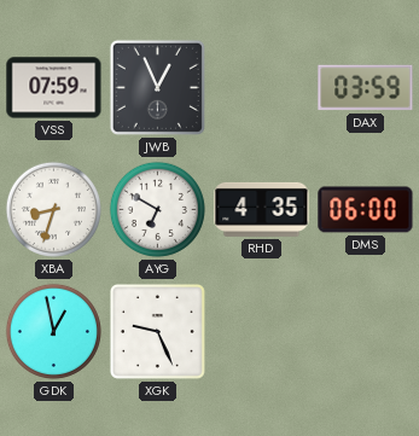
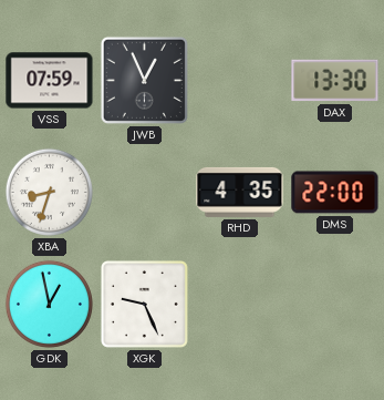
DAX: 03:59 -> 13:30 (335, 81)
AYG: 6:50 -> none (157, 209)
DMS: 06:00 -> 22:00 (335, 193)
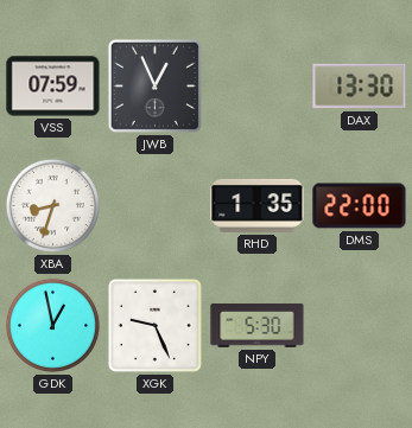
RHD: 4:35 -> 1:35 (258, 205)
NPY: none -> 5:30 (258, 326)
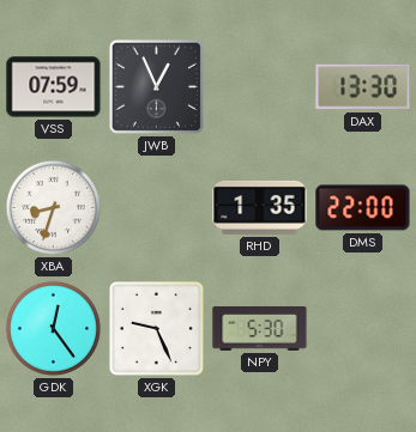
GDK: 12:58 -> 12:24 (53, 328)
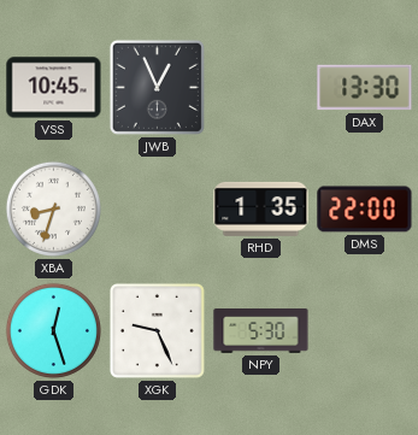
VSS: 07:59 -> 10:45 (54, 88)
GDK: 12:24 -> 12:27 (53, 330)
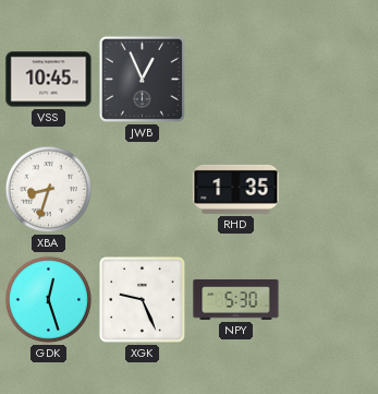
DAX: 13:30 -> none (365, 88)
DMS: 22:00 -> none (365, 210)
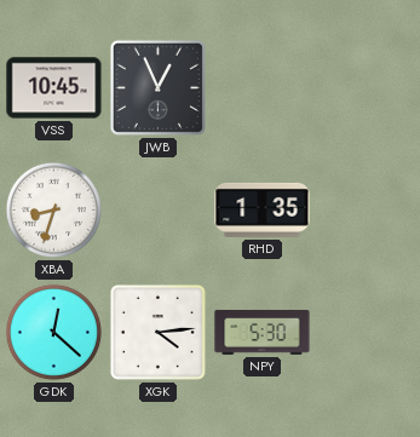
GDK: 12:27 -> 12:22 (53, 332)
XGK: 9:26 -> 4:14 (157, 332)
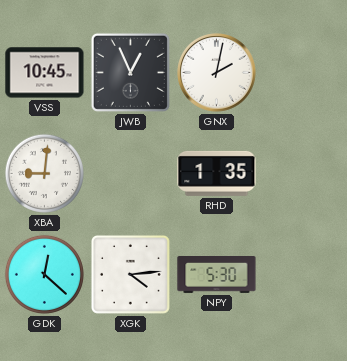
GNX: none -> 2:02 (217, 73)
XBA: 8:33 -> 9:01 (44, 173)
